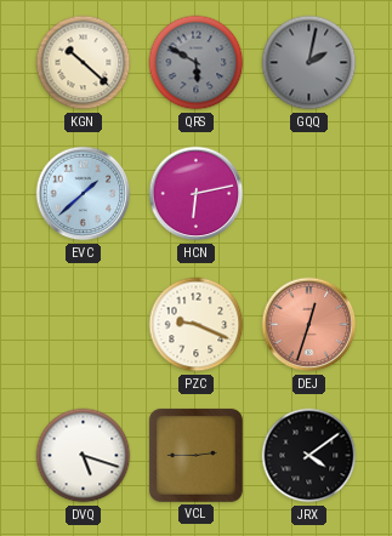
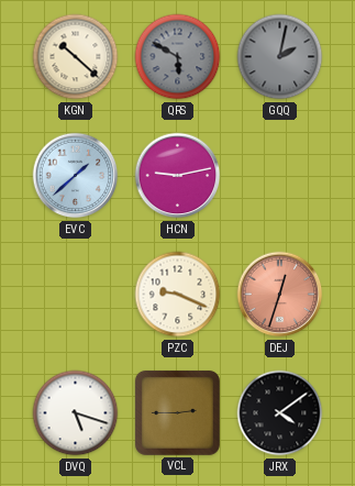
HCN: 6:13 -> 9:13 (178, 176)
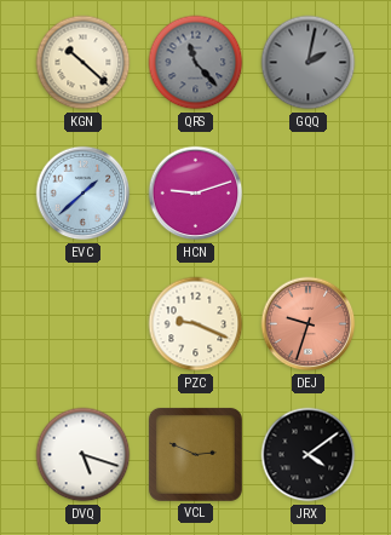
QRS: 5:50 -> 11:23 (196, 63)
HCN: 9:13 -> 9:12 (196, 194)
DEJ: 12:33 -> 9:33 (309, 324)
VCL: 2:45 -> 2:49 (195, 454)
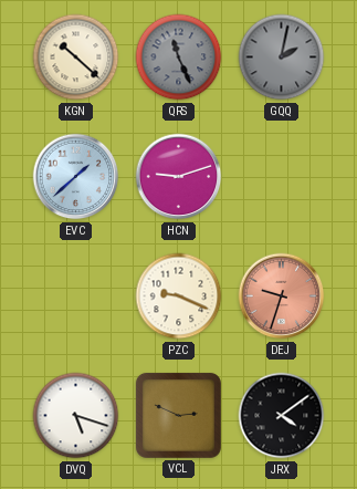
QRS: 11:23 -> 11:26 (179, 58)
